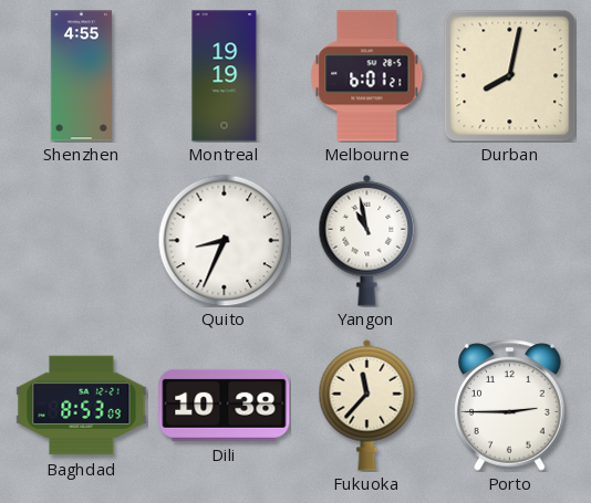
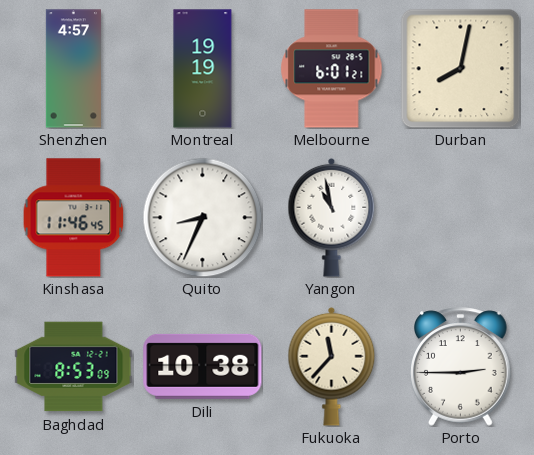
Shenzhen: 4:55 -> 4:57 (73, 69)
Kinshasa: none -> 11:46 (74, 218)
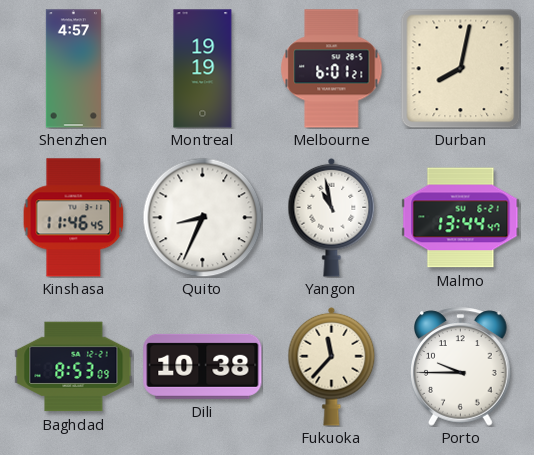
Malmo: none -> 13:44 (461, 218)
Porto: 2:45 -> 9:45 (461, 367)
